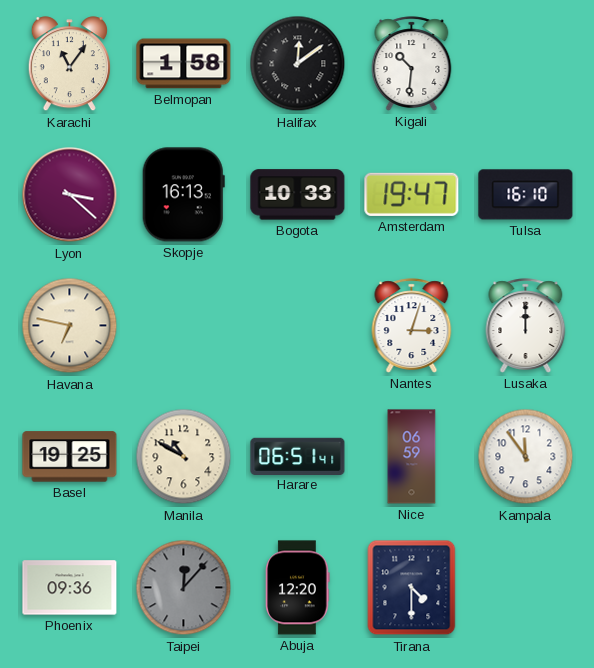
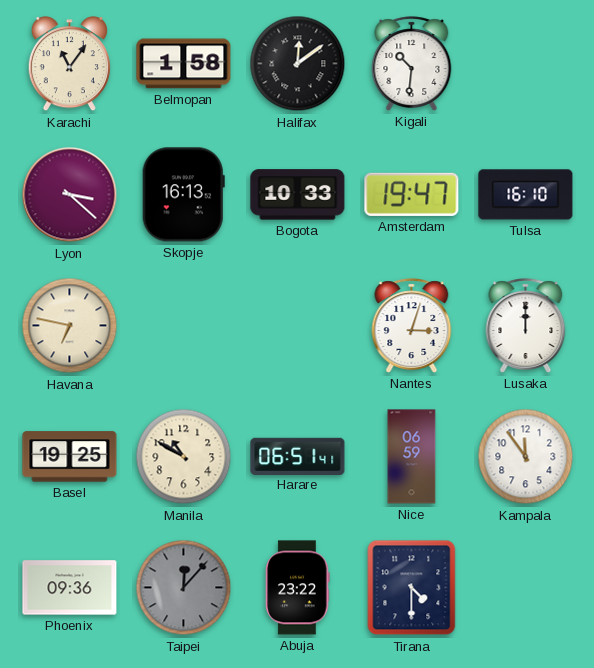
Abuja: 12:20 -> 23:22 (298, 588)
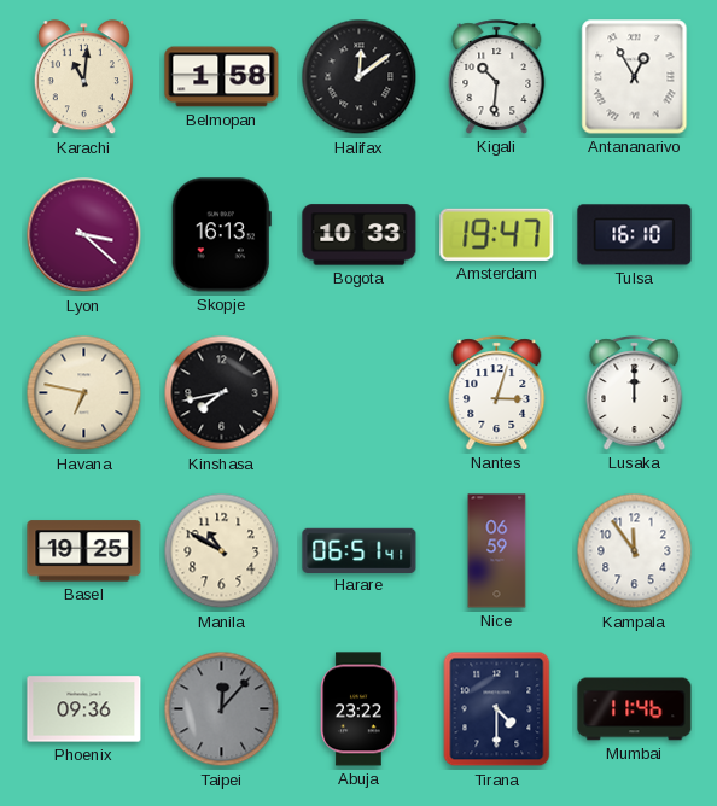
Karachi: 11:06 -> 11:01 (83, 77)
Antananarivo: none -> 12:55 (635, 77)
Kinshasa: none -> 7:43 (222, 393)
Mumbai: none -> 11:46 (635, 709)
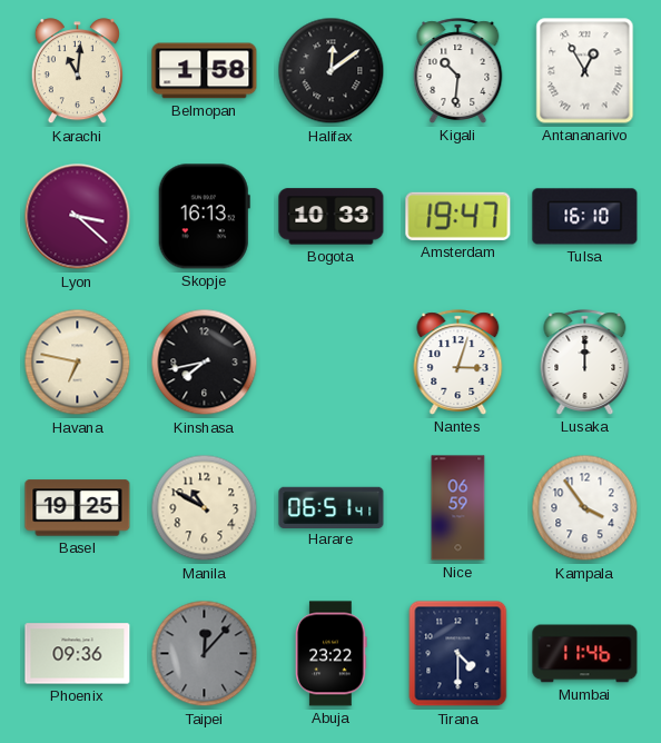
Kampala: 11:54 -> 3:54 (585, 508)
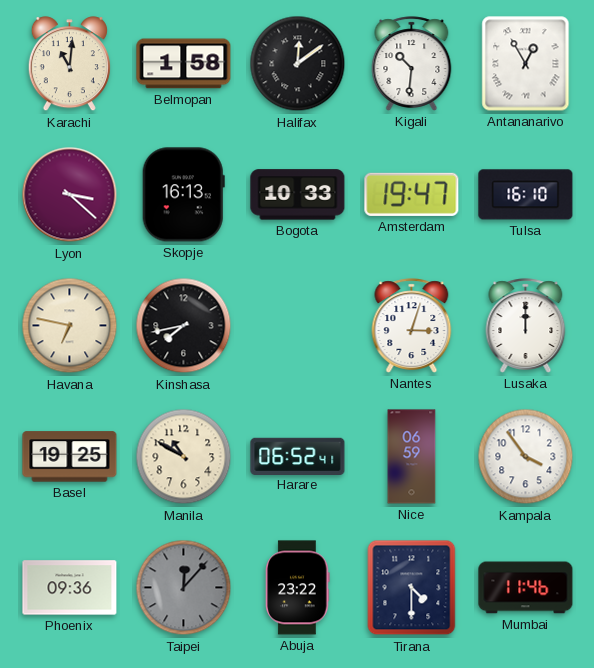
Harare: 06:51 -> 06:52 (298, 456)
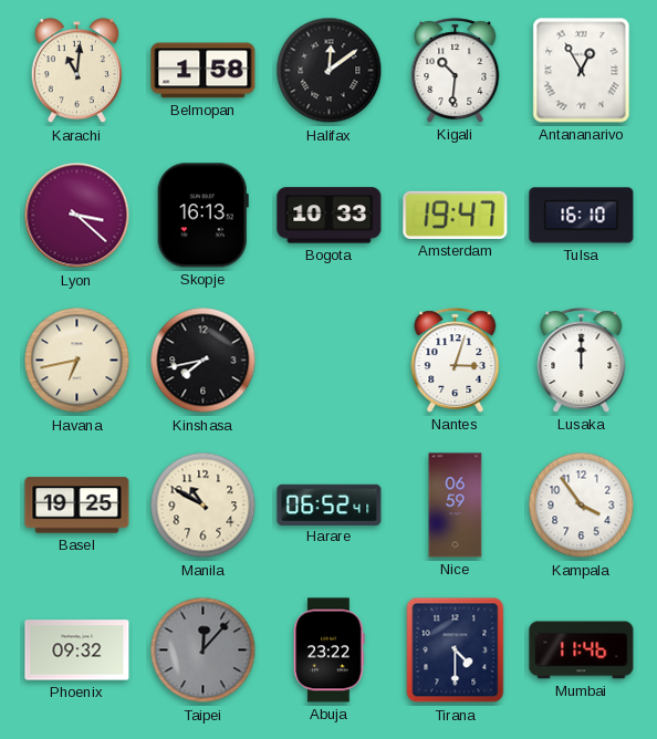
Havana: 6:47 -> 6:43 (77, 361)
Phoenix: 09:36 -> 09:32 (77, 650)
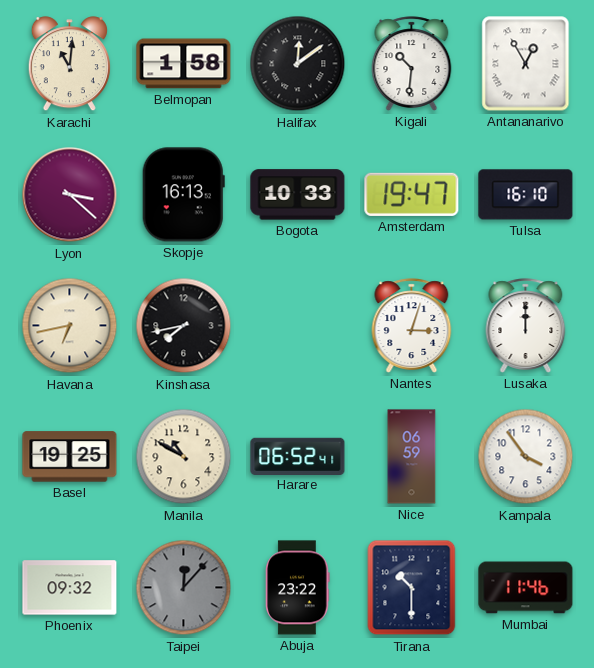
Tirana: 4:30 -> 10:30 (412, 588)
